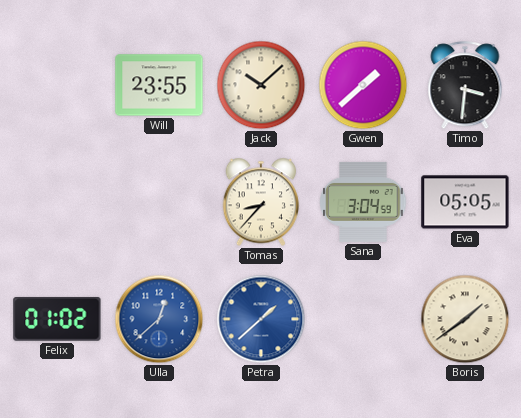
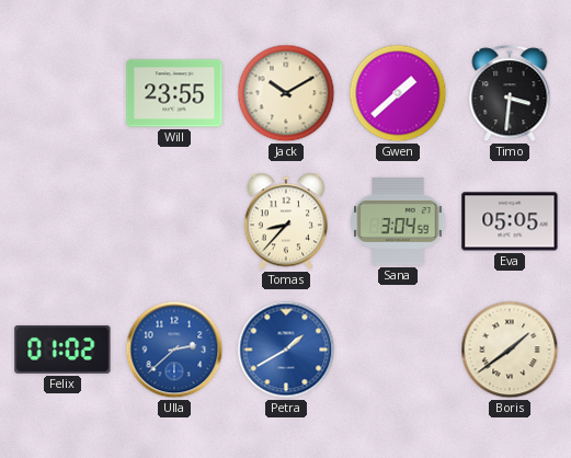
Jack: 10:08 -> 10:10 (286, 93)
Ulla: 12:38 -> 2:38 (174, 350)
Petra: 1:38 -> 1:40 (286, 350)
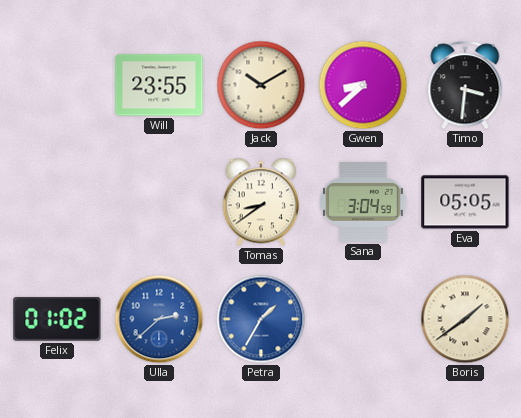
Gwen: 1:38 -> 8:38 (363, 85)
Tomas: 8:37 -> 8:39 (261, 202)
Petra: 1:40 -> 1:35 (261, 319)
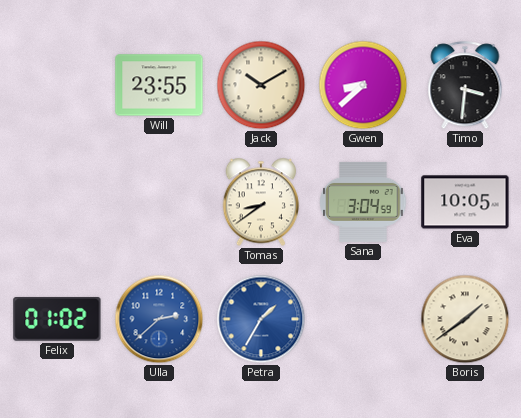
Eva: 05:05 -> 10:05 (465, 202)
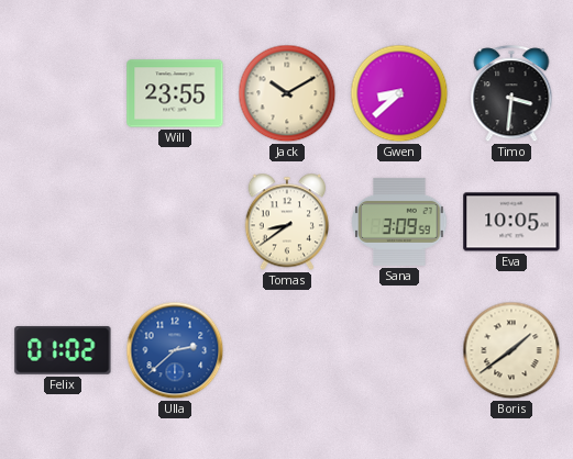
Sana: 3:04 -> 3:09 (399, 222)
Petra: 1:35 -> none (261, 319)
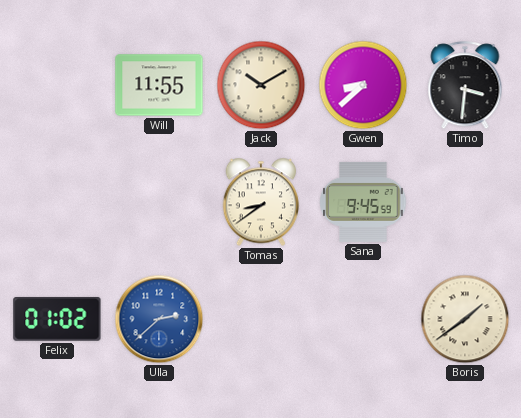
Will: 23:55 -> 11:55 (159, 85)
Sana: 3:09 -> 9:45 (363, 202)
Eva: 10:05 -> none (511, 222)
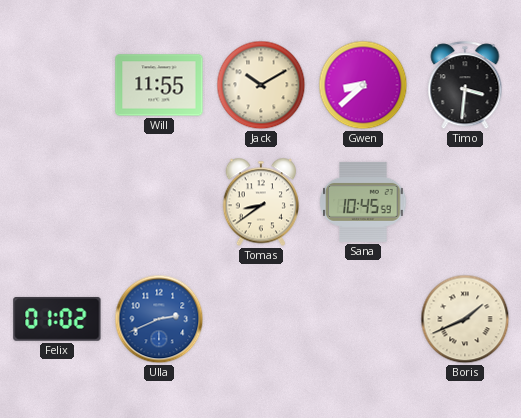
Sana: 9:45 -> 10:45 (363, 202)
Ulla: 2:38 -> 2:41 (159, 319)
Boris: 1:39 -> 1:41 (465, 319)
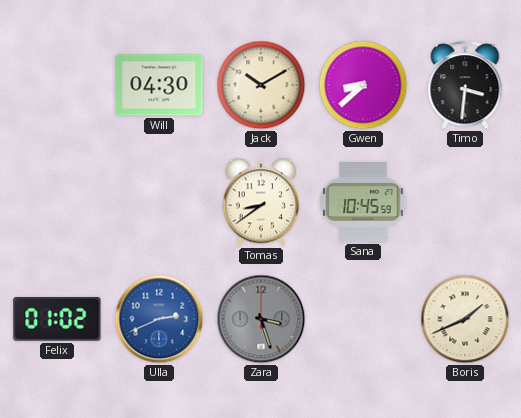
Will: 11:55 -> 04:30 (159, 85)
Zara: none -> 3:27 (261, 319)
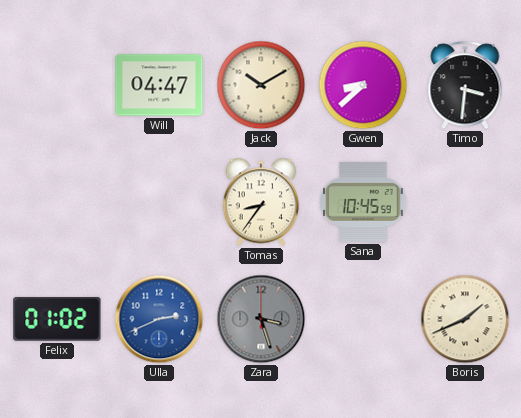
Will: 04:30 -> 04:47 (159, 85)
Tomas: 8:39 -> 8:36 (261, 202)
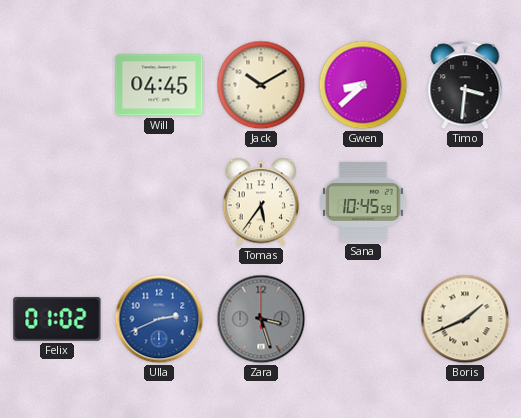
Will: 04:47 -> 04:45 (159, 85)
Tomas: 8:36 -> 5:36 (261, 202)
